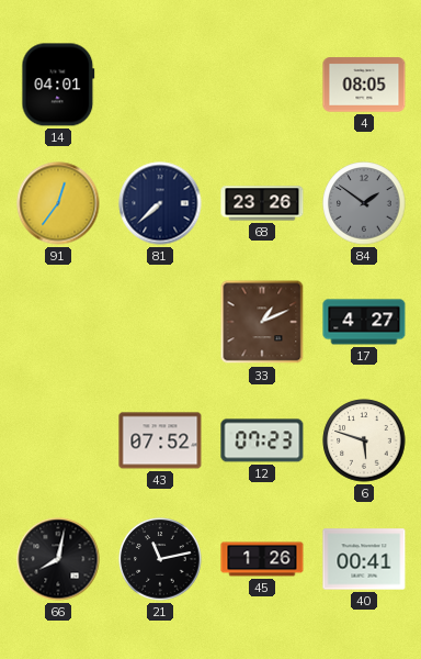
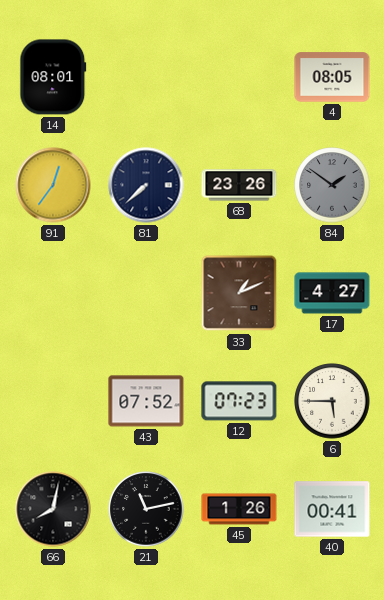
14: 04:01 -> 08:01 (53, 77)
6: 5:48 -> 5:45 (332, 401)
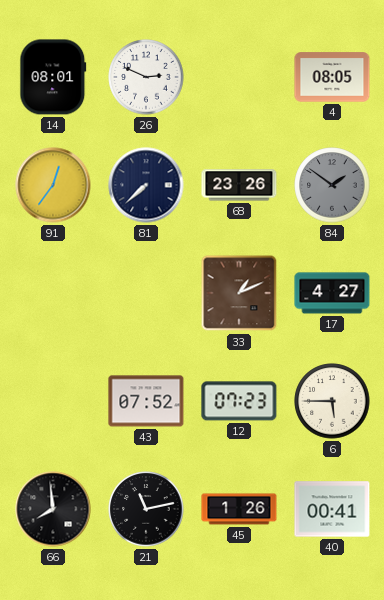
26: none -> 2:49 (146, 77)
66: 8:02 -> 7:59 (53, 509)
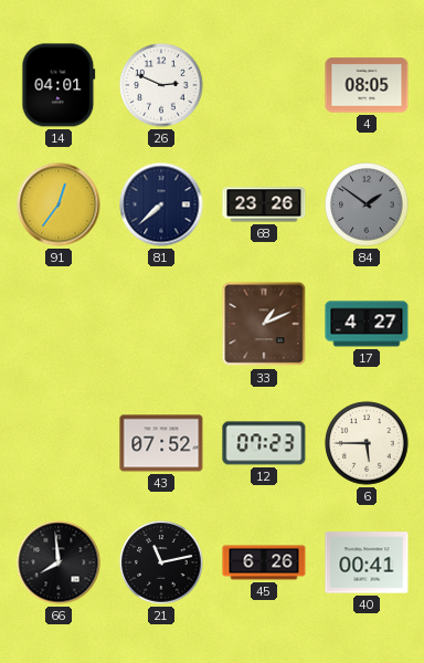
14: 08:01 -> 04:01 (59, 85)
45: 1:26 -> 6:26 (264, 562)
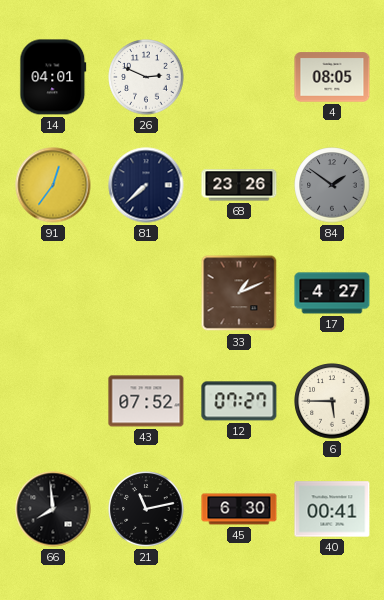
12: 07:23 -> 07:27 (239, 401)
45: 6:26 -> 6:30 (239, 509)
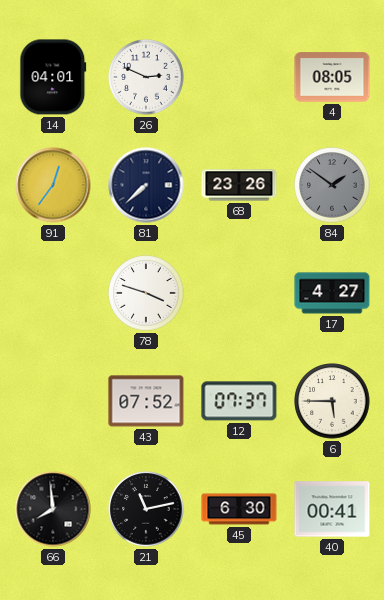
78: none -> 3:48 (146, 293)
33: 1:11 -> none (239, 293)
12: 07:27 -> 07:37 (239, 401)
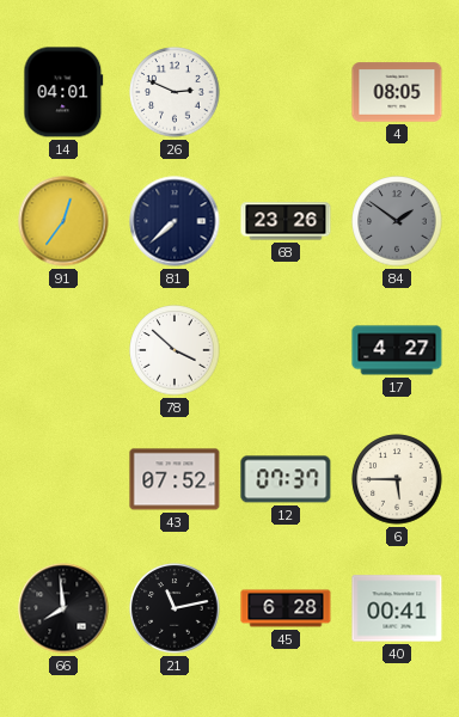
78: 3:48 -> 3:52 (175, 350)
45: 6:30 -> 6:28 (286, 608)
